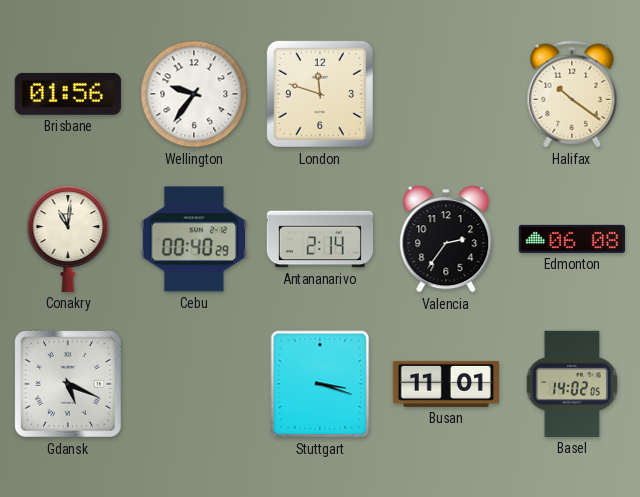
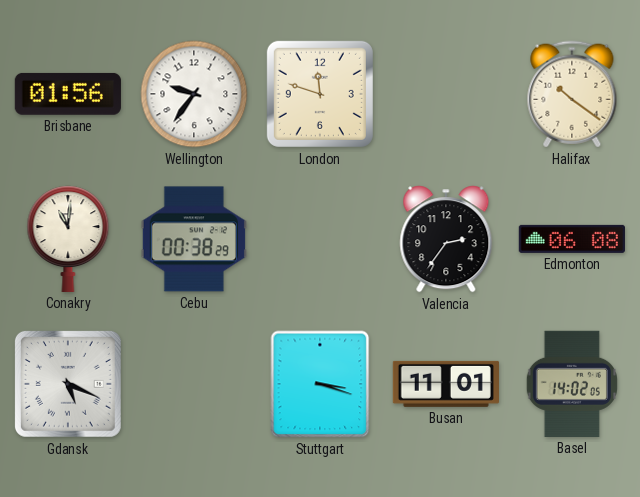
Cebu: 00:40 -> 00:38 (194, 239)
Antananarivo: 2:14 -> none (319, 239)
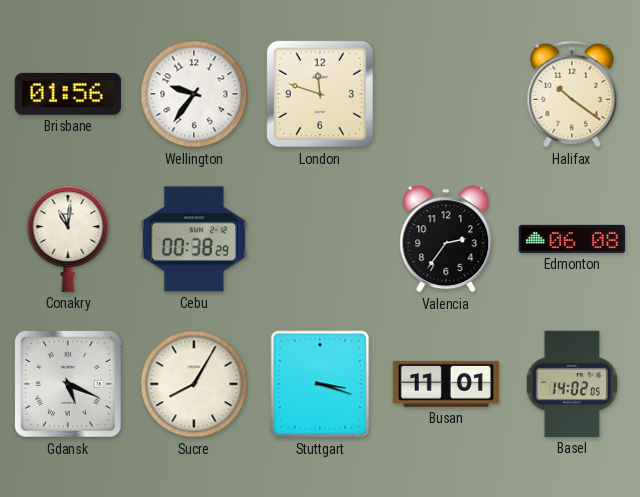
Sucre: none -> 8:05 (194, 384)
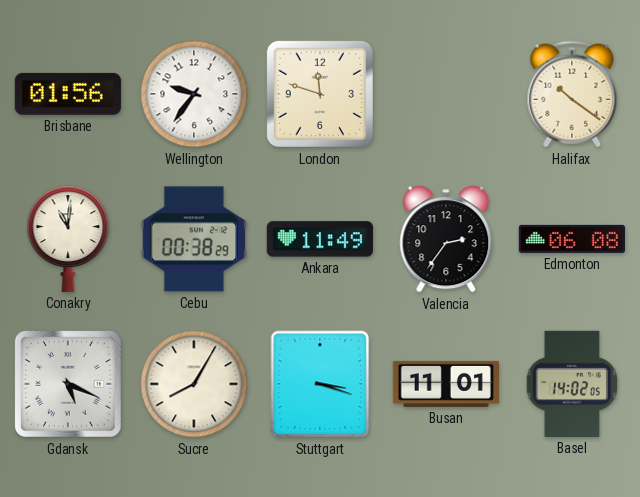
Ankara: none -> 11:49 (320, 239)
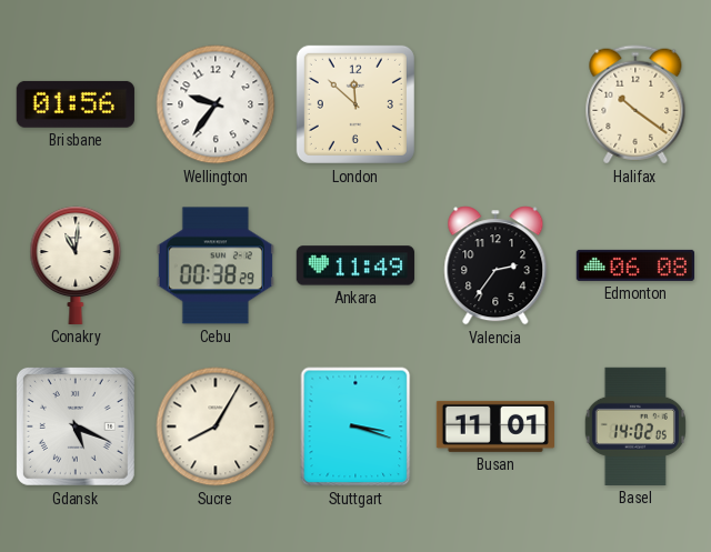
London: 11:48 -> 11:52 (355, 104)
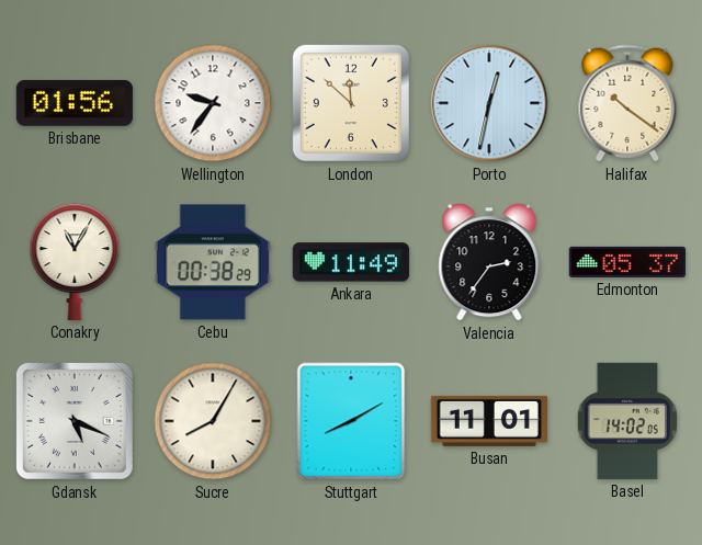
Porto: none -> 12:32 (489, 103)
Conakry: 11:01 -> 11:05 (75, 262)
Edmonton: 06:08 -> 05:37 (627, 262)
Stuttgart: 3:18 -> 8:10 (351, 421)
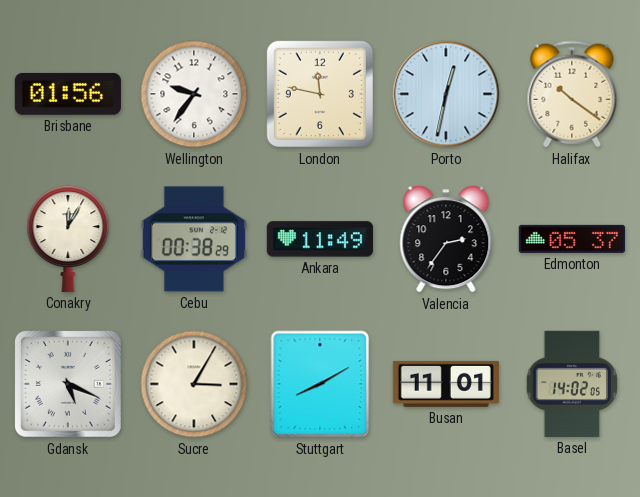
London: 11:52 -> 11:47 (320, 94)
Conakry: 11:05 -> 12:05 (68, 239)
Sucre: 8:05 -> 3:05 (194, 384)
